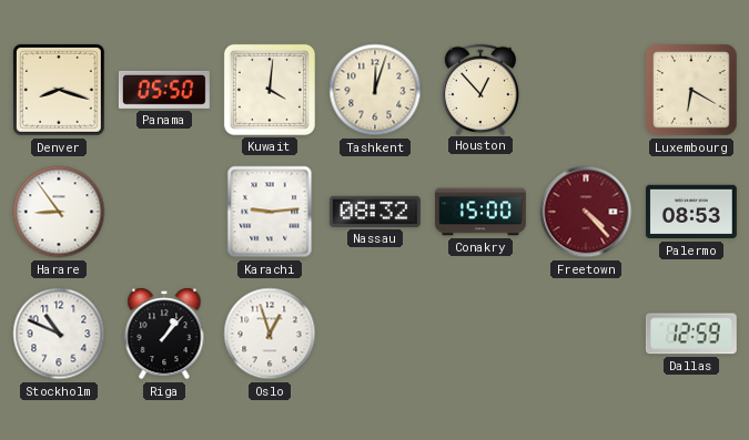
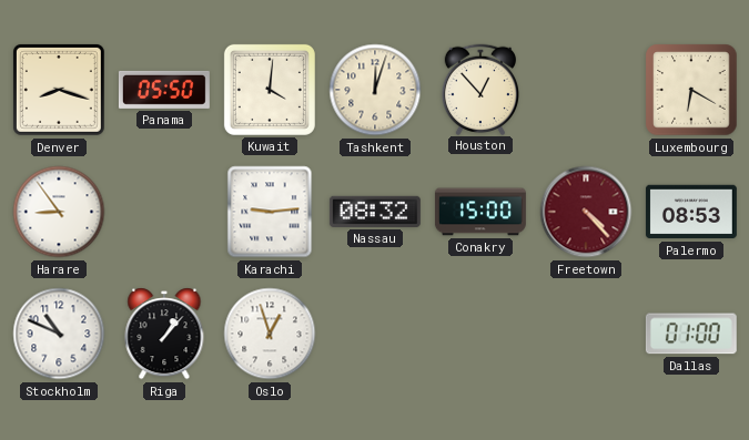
Dallas: 12:59 -> 01:00 (691, 334)
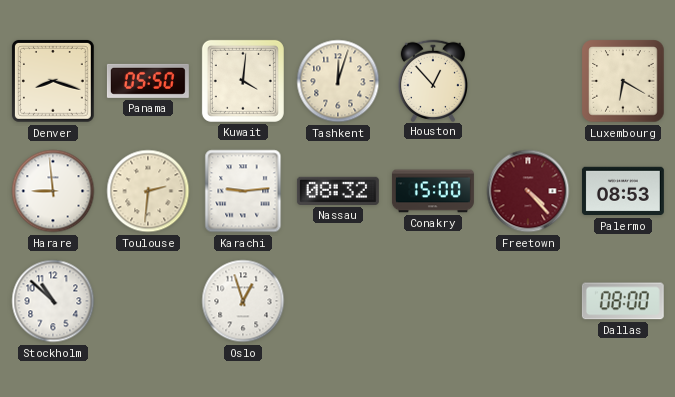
Harare: 8:54 -> 8:59 (53, 191)
Toulouse: none -> 2:31 (148, 191)
Stockholm: 10:49 -> 10:52 (53, 301)
Riga: 1:07 -> none (164, 334)
Dallas: 01:00 -> 08:00 (623, 301)
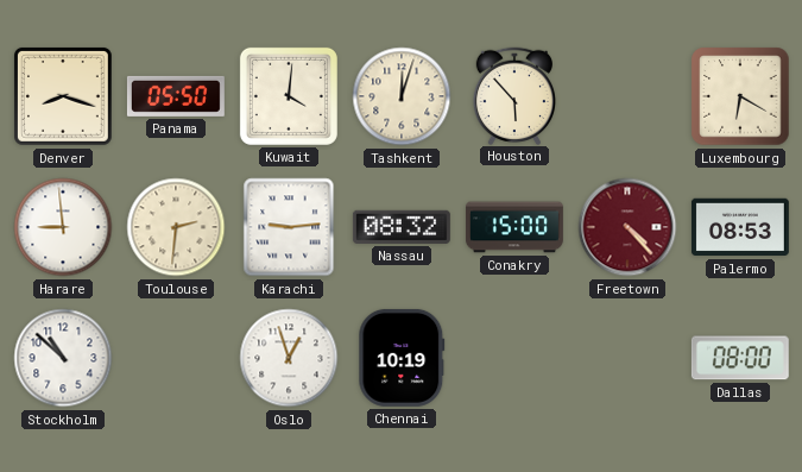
Houston: 12:53 -> 5:53 (513, 95)
Chennai: none -> 10:19 (402, 358)
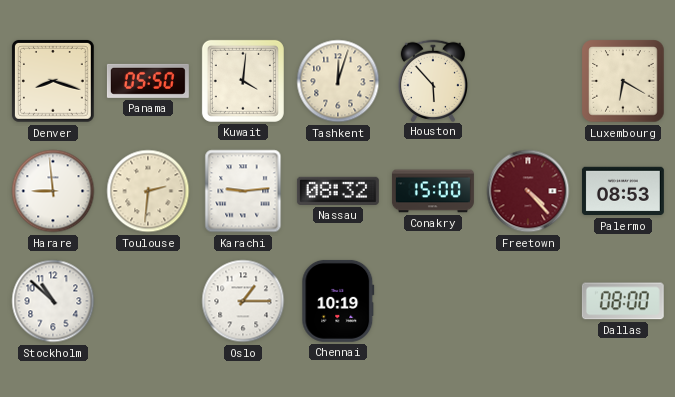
Oslo: 12:57 -> 1:15 (243, 301)
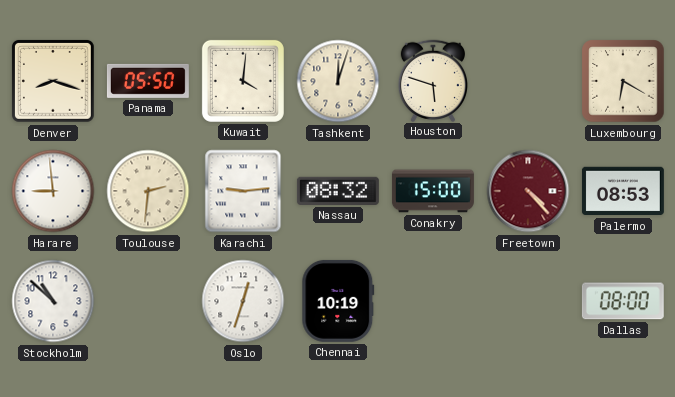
Houston: 5:53 -> 5:48 (432, 80)
Oslo: 1:15 -> 12:33 (243, 301)
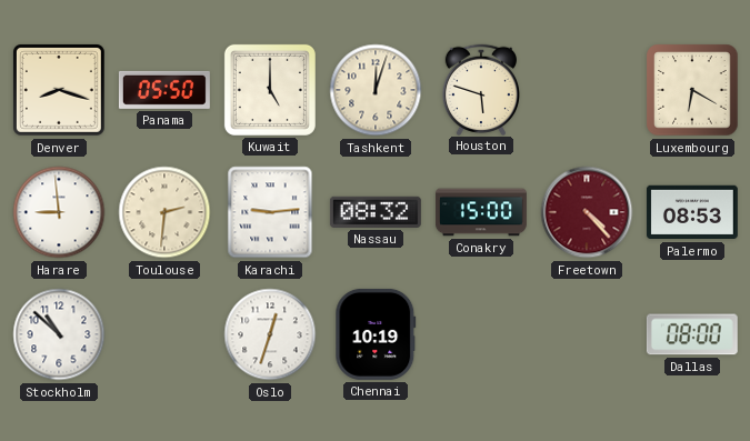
Kuwait: 4:01 -> 5:00 (270, 90)
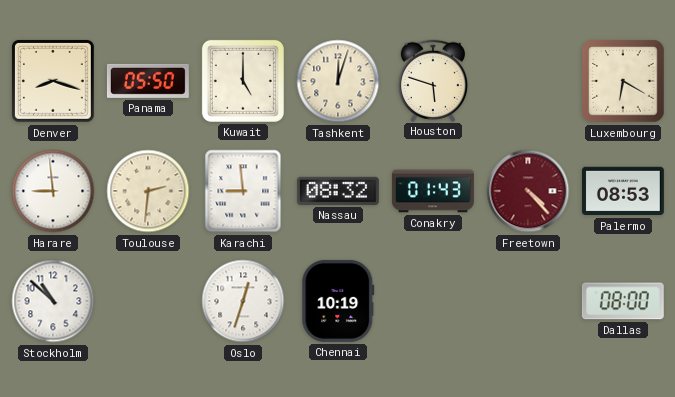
Karachi: 9:14 -> 8:59 (243, 191)
Conakry: 15:00 -> 01:43 (433, 191)
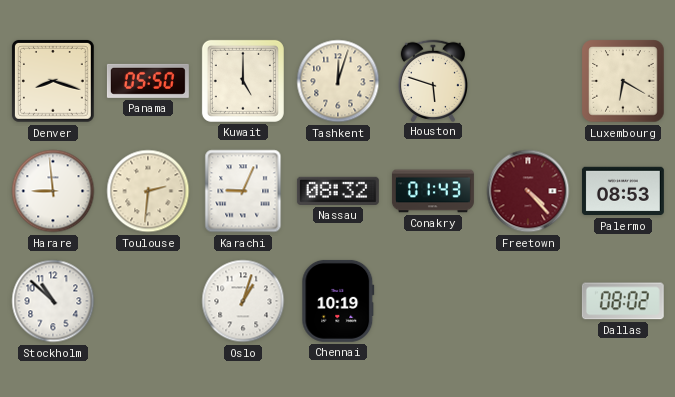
Karachi: 8:59 -> 9:04 (243, 191)
Oslo: 12:33 -> 1:03 (243, 301)
Dallas: 08:00 -> 08:02 (623, 301)
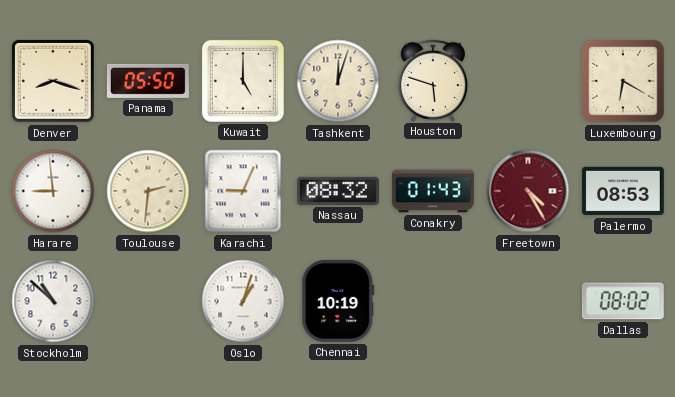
Freetown: 4:23 -> 4:25 (528, 191)
